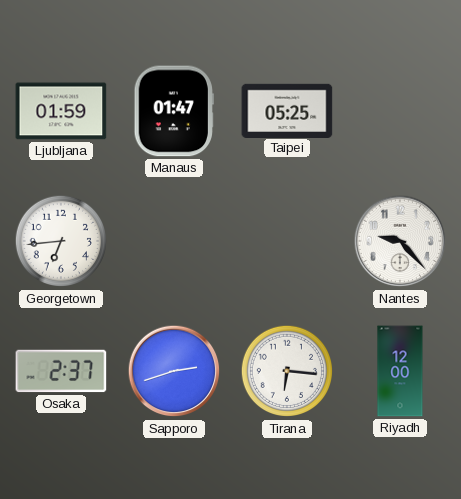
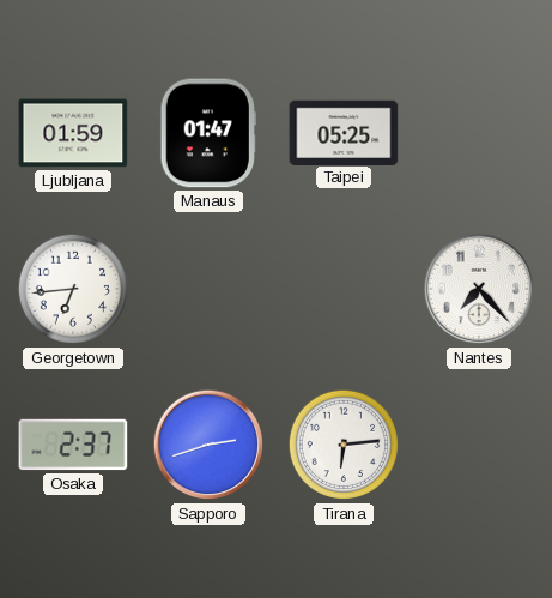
Nantes: 9:23 -> 7:23 (479, 289)
Tirana: 6:16 -> 6:14 (344, 445)
Riyadh: 12:00 -> none (400, 371)
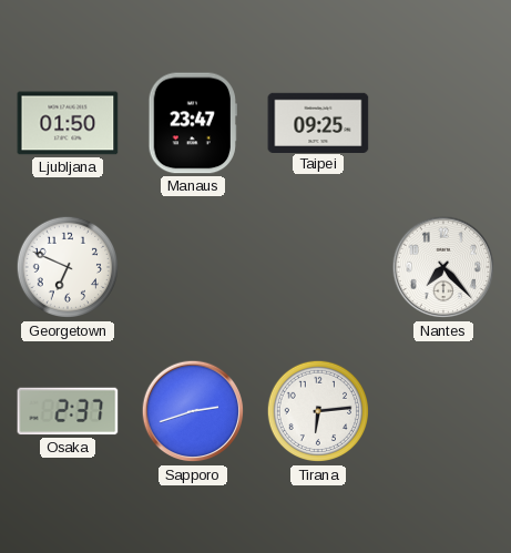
Ljubljana: 01:59 -> 01:50 (68, 123)
Manaus: 01:47 -> 23:47 (193, 123)
Taipei: 05:25 -> 09:25 (318, 122)
Georgetown: 6:44 -> 6:49 (68, 267)
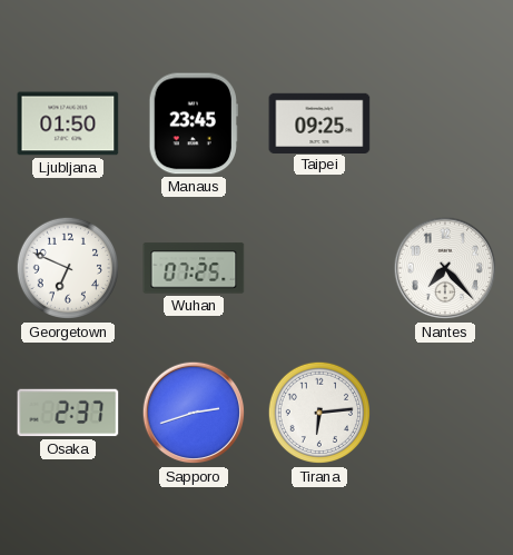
Manaus: 23:47 -> 23:45 (194, 123)
Wuhan: none -> 07:25 (194, 268)
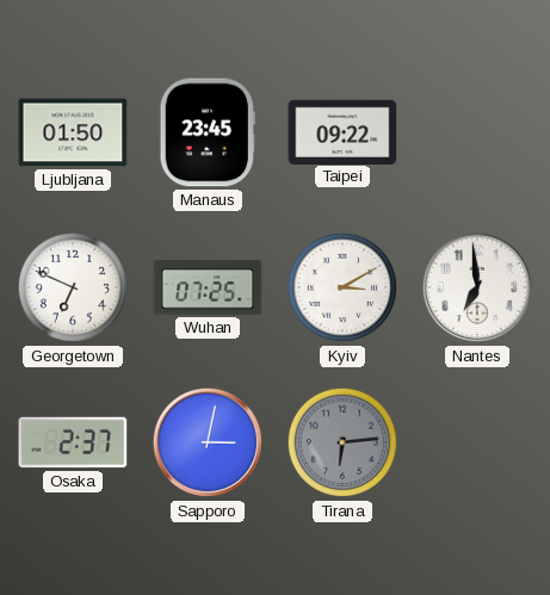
Taipei: 09:25 -> 09:22 (342, 131)
Kyiv: none -> 3:10 (342, 287)
Nantes: 7:23 -> 6:59 (477, 287)
Sapporo: 2:42 -> 3:02 (208, 442)
Tirana dial: white -> grey (342, 442)
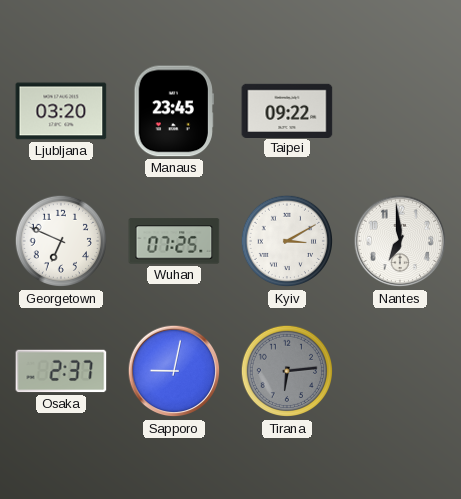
Ljubljana: 01:50 -> 03:20 (61, 111)
Sapporo: 3:02 -> 9:02 (174, 371)
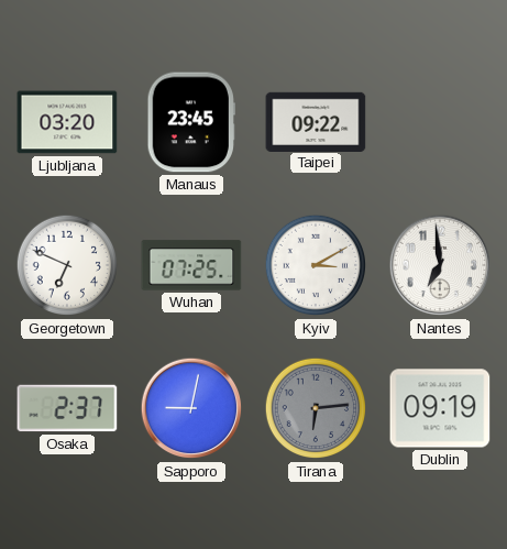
Dublin: none -> 09:19 (440, 408)
